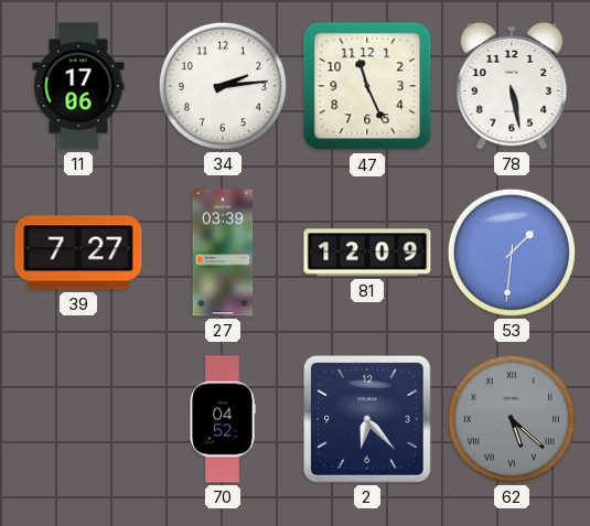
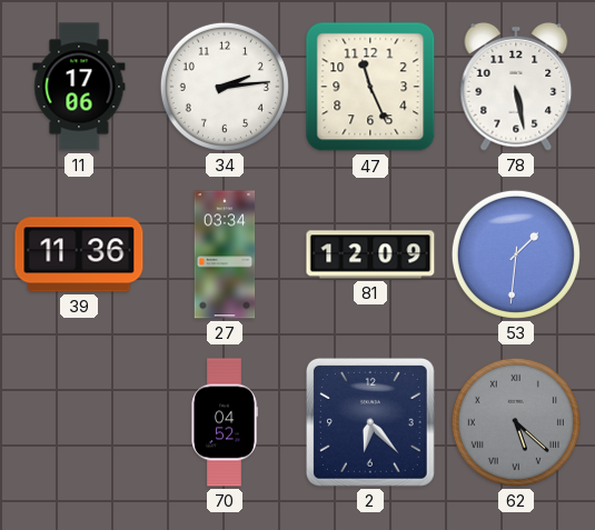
39: 7:27 -> 11:36 (79, 254)
27: 03:39 -> 03:34 (225, 254)
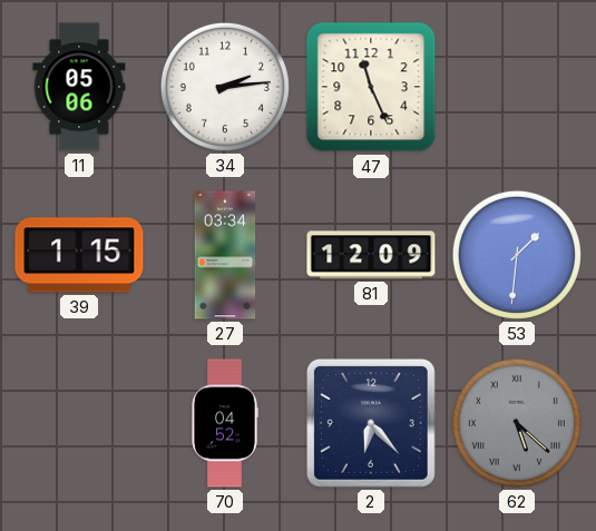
11: 17:06 -> 05:06 (79, 87)
78: 5:28 -> none (516, 87)
39: 11:36 -> 1:15 (79, 255)
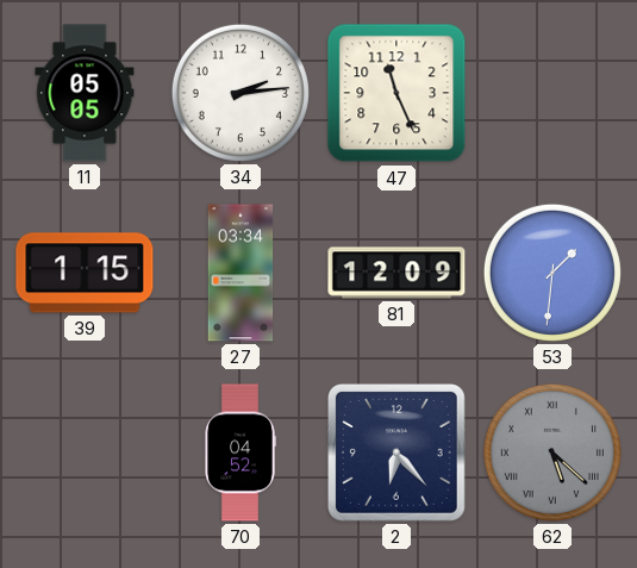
11: 05:06 -> 05:05 (85, 93)
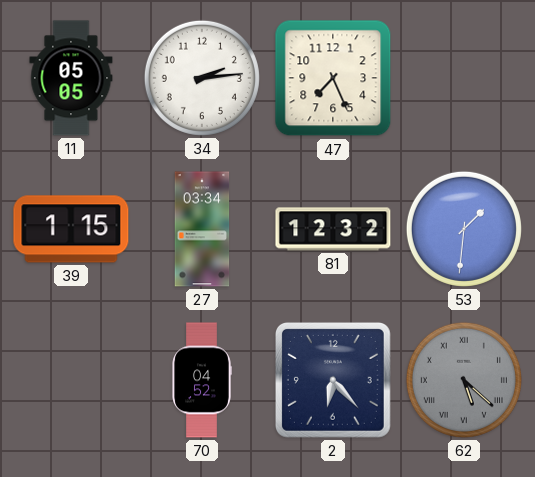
47: 11:26 -> 7:26 (333, 78)
81: 12:09 -> 12:32 (333, 229)
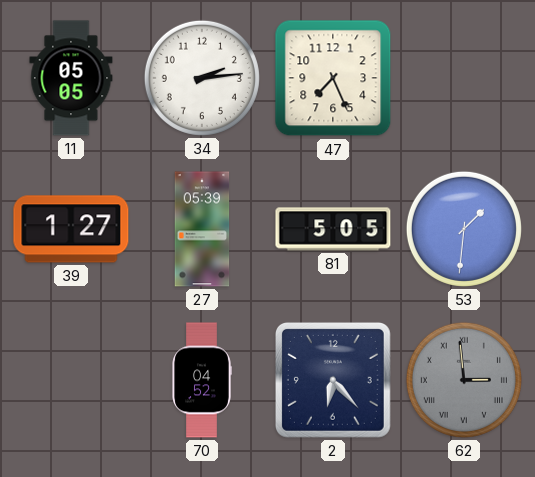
39: 1:15 -> 1:27 (71, 229)
27: 03:34 -> 05:39 (202, 229)
81: 12:32 -> 5:05 (333, 229)
62: 5:22 -> 2:59 (464, 380)
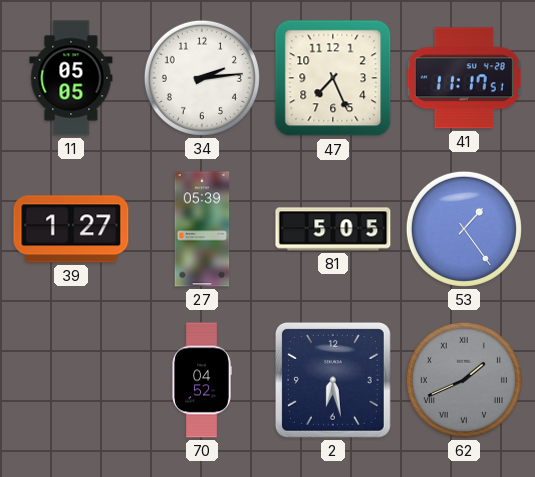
41: none -> 11:17 (464, 78)
53: 1:31 -> 1:24 (464, 229)
2: 6:23 -> 6:28 (333, 380)
62: 2:59 -> 1:41 (464, 380)
